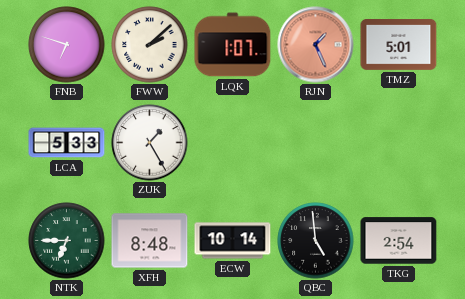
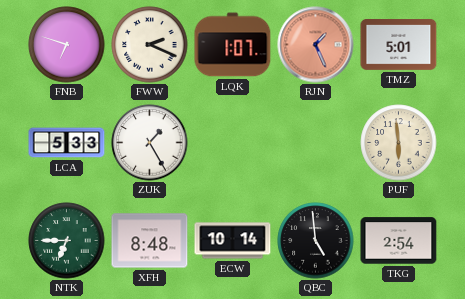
FWW: 2:08 -> 2:19 (150, 45)
PUF: none -> 5:59 (399, 143)
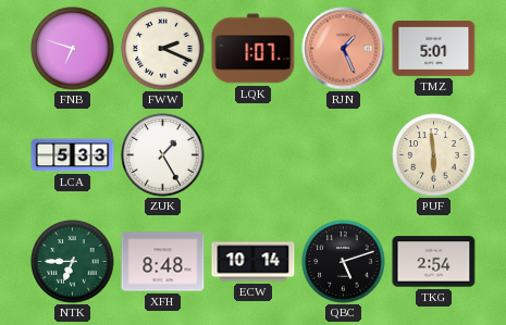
QBC: 4:59 -> 5:12 (344, 262)
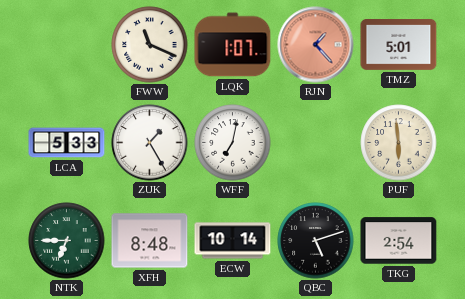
FNB: 6:48 -> none (73, 49)
FWW: 2:19 -> 11:19 (150, 45)
RJN: 1:26 -> 1:23 (316, 45)
WFF: none -> 7:02 (233, 143)
